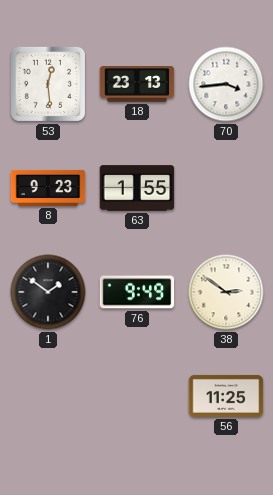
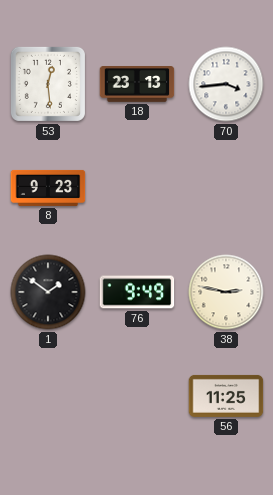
63: 1:55 -> none (137, 188)
38: 2:51 -> 2:47 (226, 292)
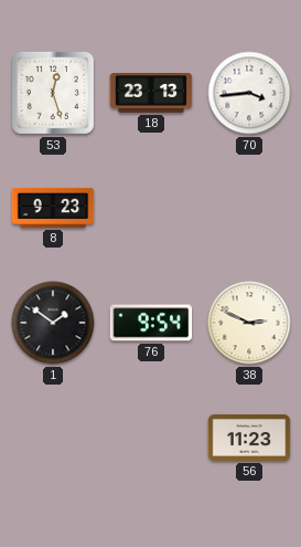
53: 12:29 -> 12:27 (53, 93)
76: 9:49 -> 9:54 (151, 323)
38: 2:47 -> 2:49 (249, 323)
56: 11:25 -> 11:23 (249, 438)
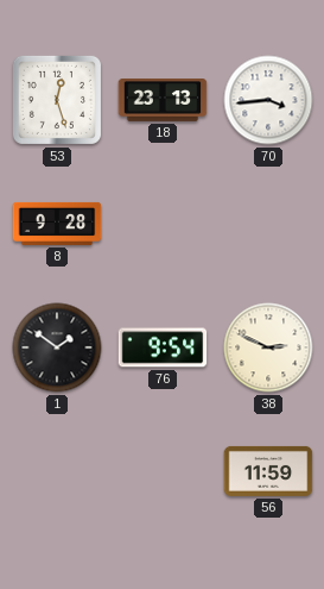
8: 9:23 -> 9:28 (57, 224)
56: 11:23 -> 11:59 (268, 471)
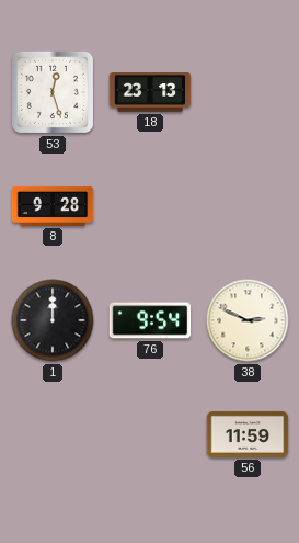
70: 3:44 -> none (268, 100)
1: 1:51 -> 12:00 (53, 320)
